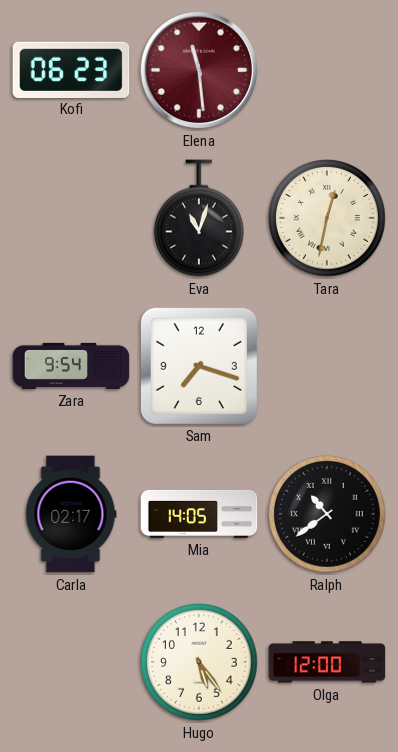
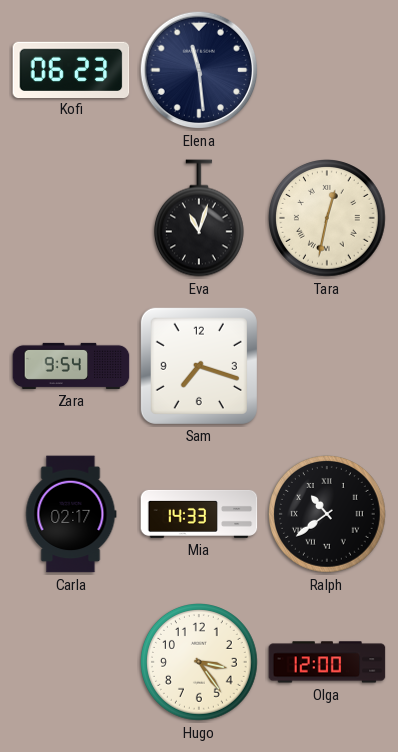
Elena dial: burgundy -> navy (199, 70)
Mia: 14:05 -> 14:33 (199, 514)
Hugo: 5:24 -> 3:24 (200, 663)
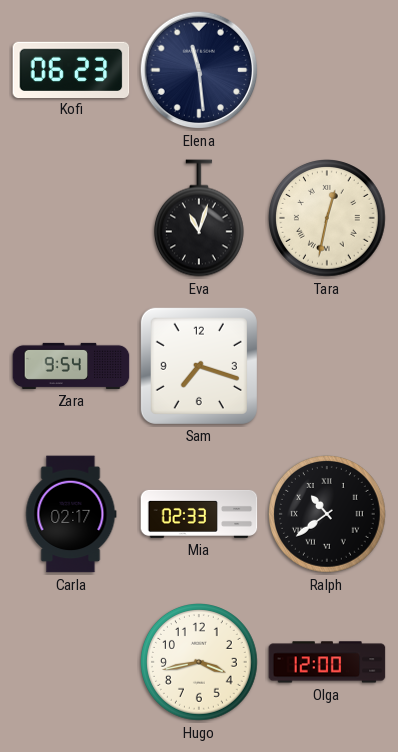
Mia: 14:33 -> 02:33 (199, 514)
Hugo: 3:24 -> 3:43 (200, 663)
